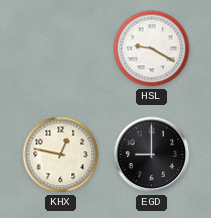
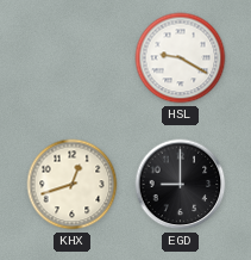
KHX: 12:47 -> 12:42 (73, 185)
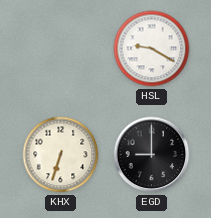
KHX: 12:42 -> 6:33 (61, 155)
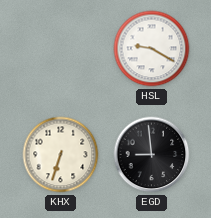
EGD: 9:00 -> 8:59 (152, 155)
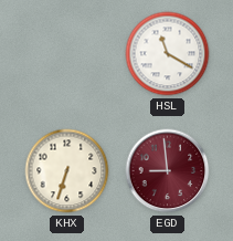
HSL: 9:20 -> 11:20 (168, 54)
EGD dial: black -> burgundy (168, 171)
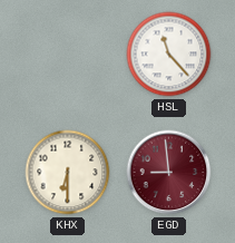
HSL: 11:20 -> 11:23 (169, 55)
KHX: 6:33 -> 6:30 (68, 173)
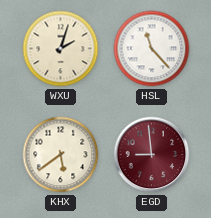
WXU: none -> 2:03 (61, 49)
KHX: 6:30 -> 5:39 (61, 155)
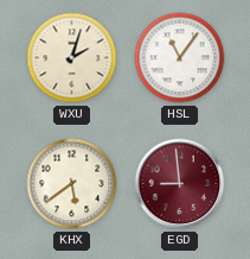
HSL: 11:23 -> 11:06 (180, 58)
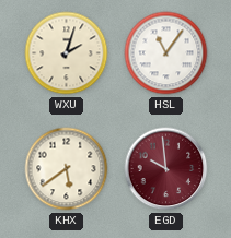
EGD: 8:59 -> 9:59 (166, 169)
